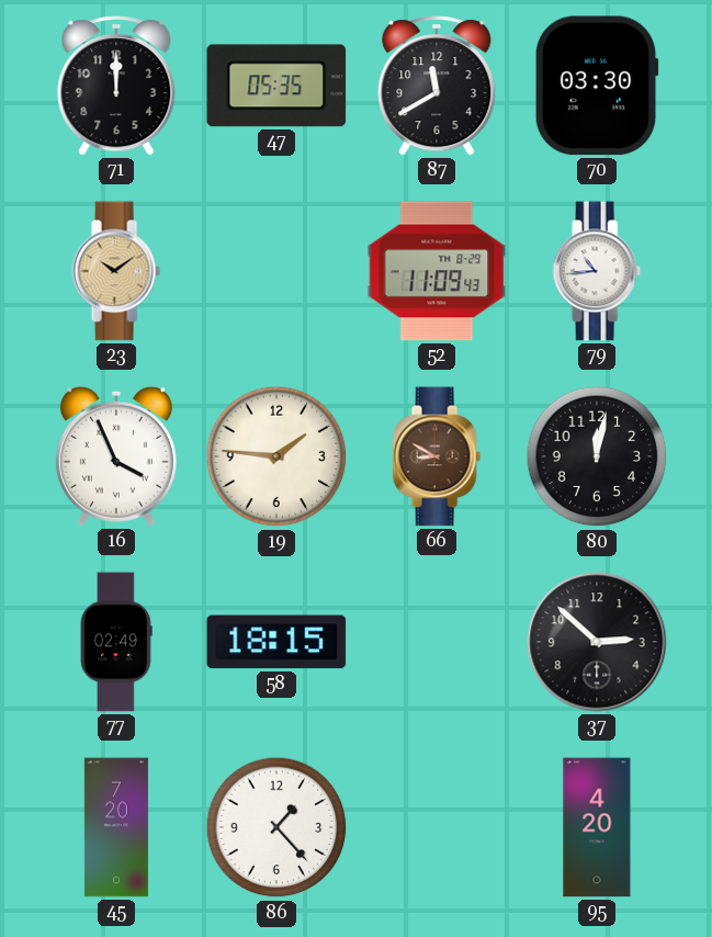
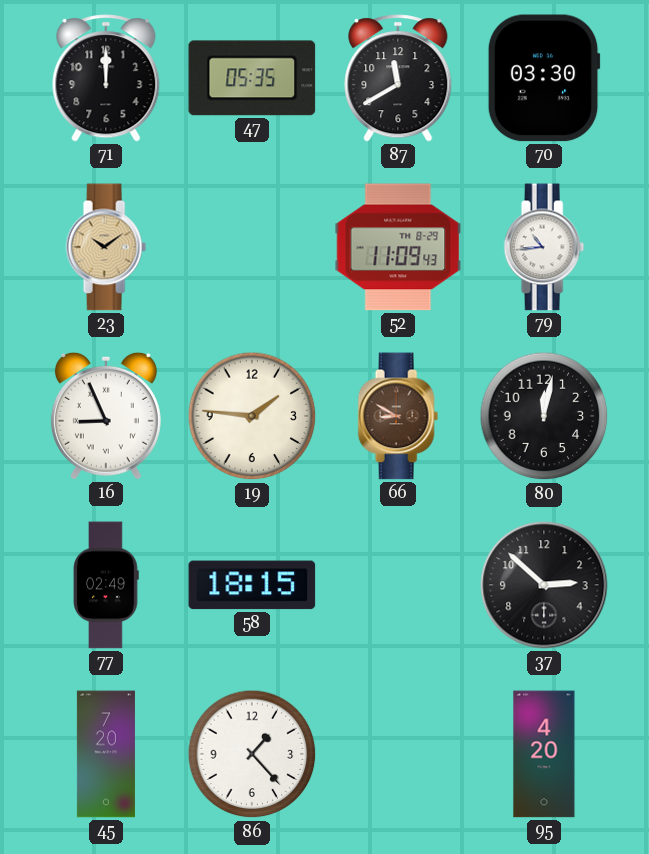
16: 3:56 -> 8:56 (106, 416)
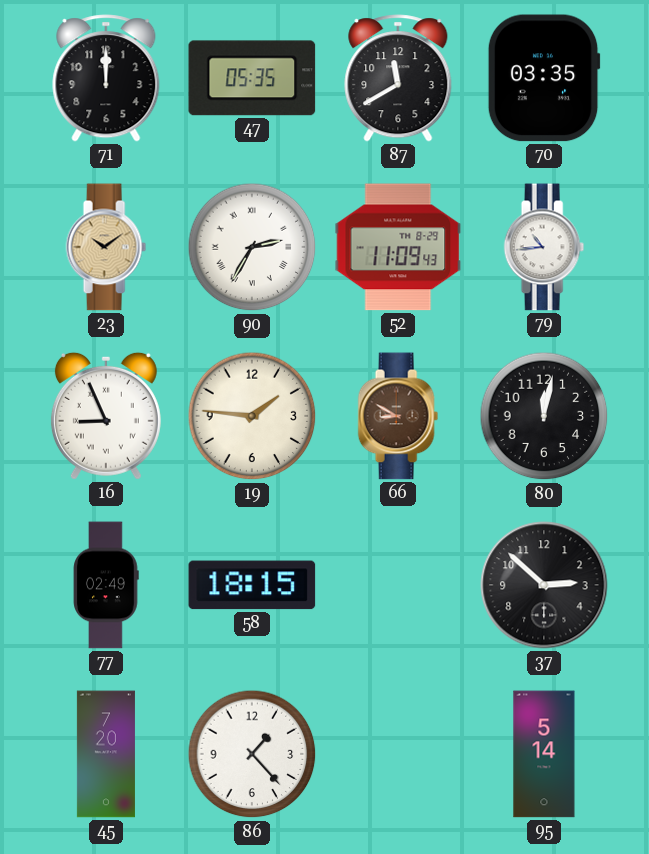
70: 03:30 -> 03:35 (544, 78)
90: none -> 2:35 (252, 247)
95: 4:20 -> 5:14 (544, 754)
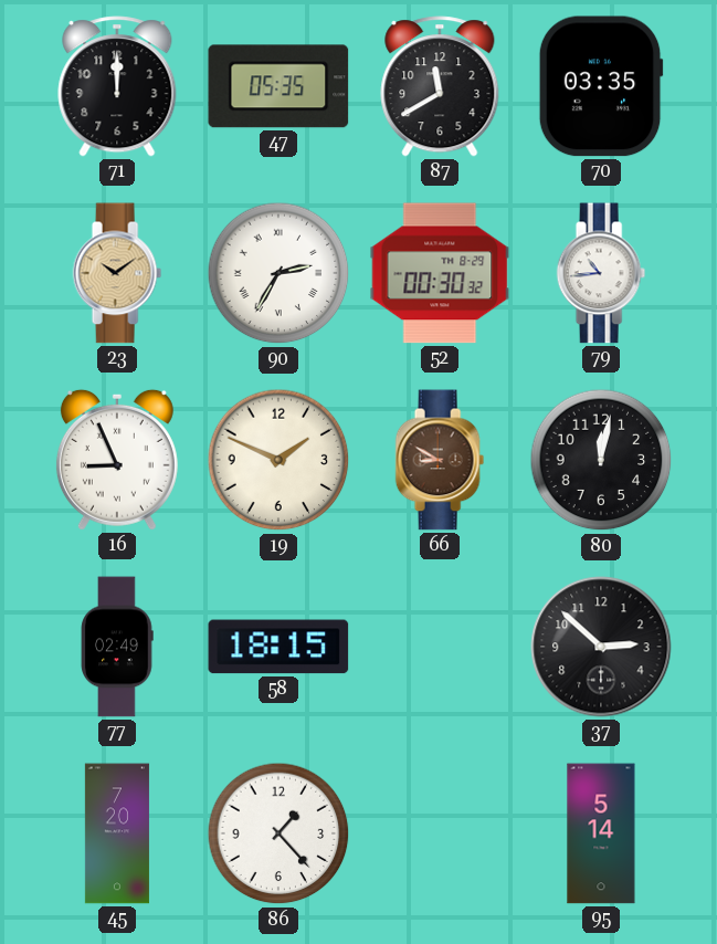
52: 11:09 -> 00:30 (440, 273)
19: 1:46 -> 1:49 (278, 460)
